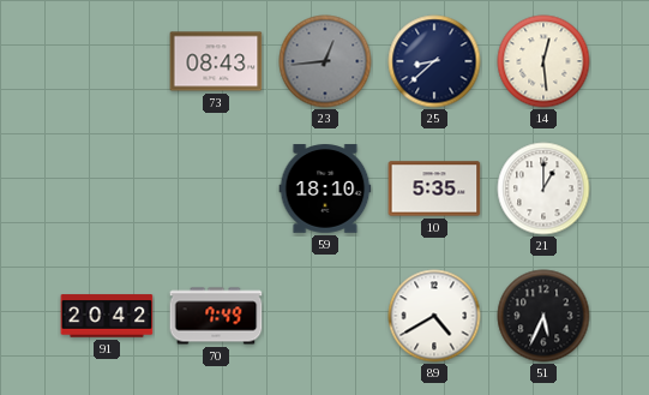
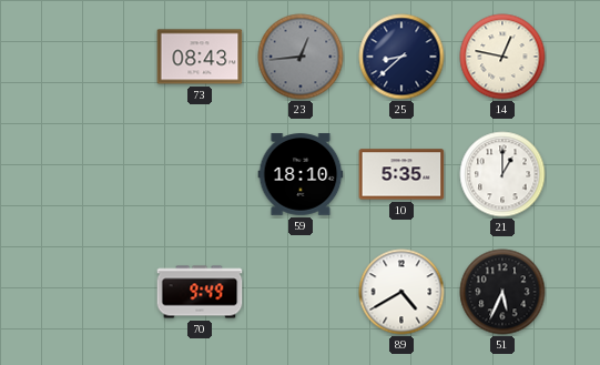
14: 12:29 -> 12:47 (502, 57)
91: 20:42 -> none (107, 316)
70: 7:49 -> 9:49 (200, 292)
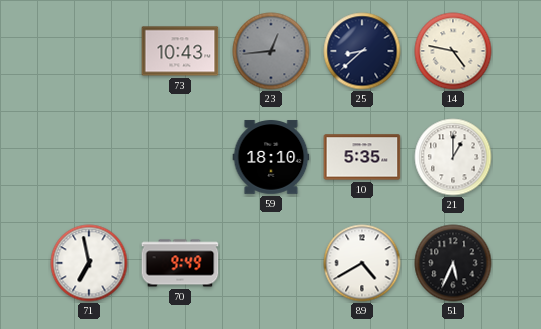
73: 08:43 -> 10:43 (180, 51)
14: 12:47 -> 4:47 (453, 51)
71: none -> 6:58 (89, 263)
